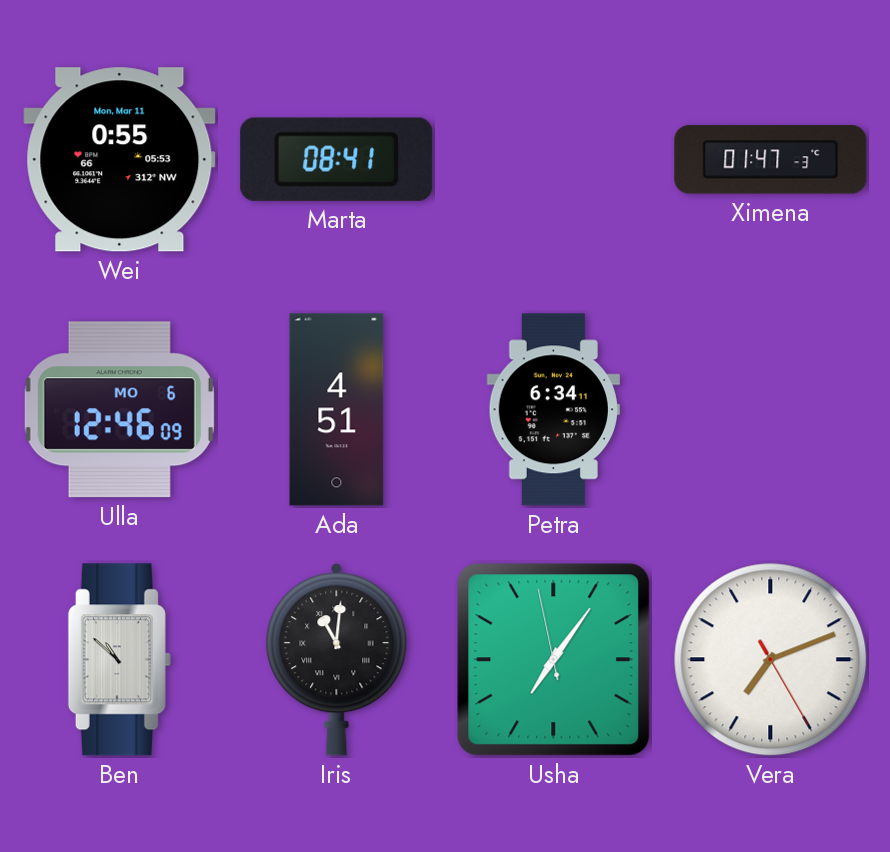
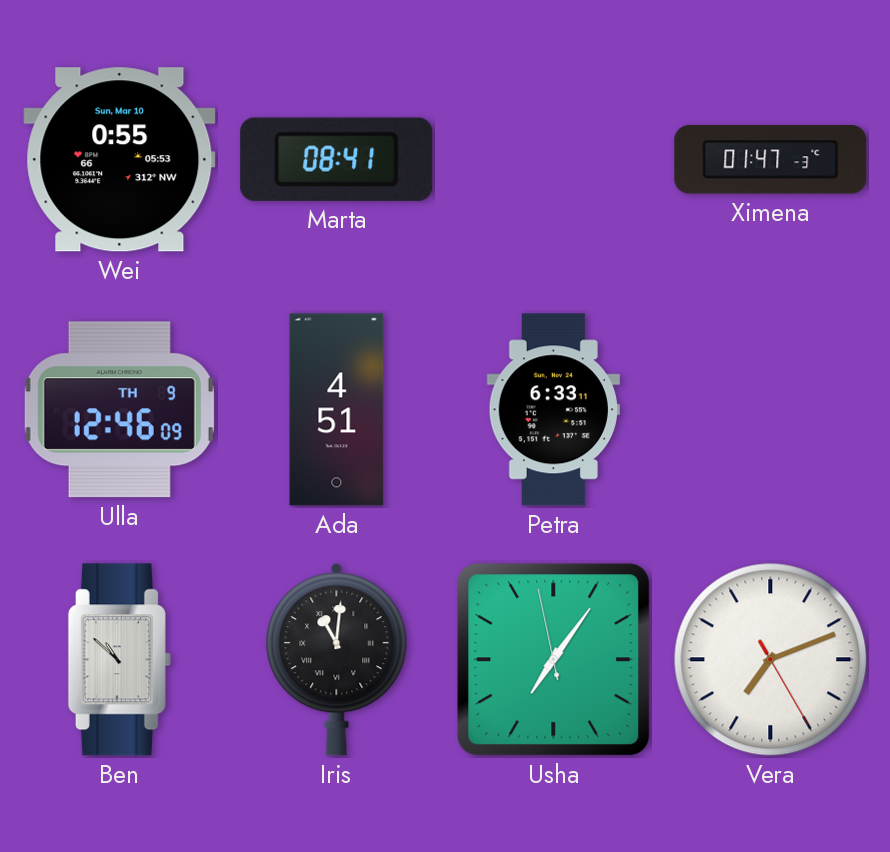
Wei date: Mon, Mar 11 -> Sun, Mar 10 (120, 160)
Ulla date: MO 6 -> TH 9 (119, 410)
Petra: 6:34 -> 6:33 (553, 410)
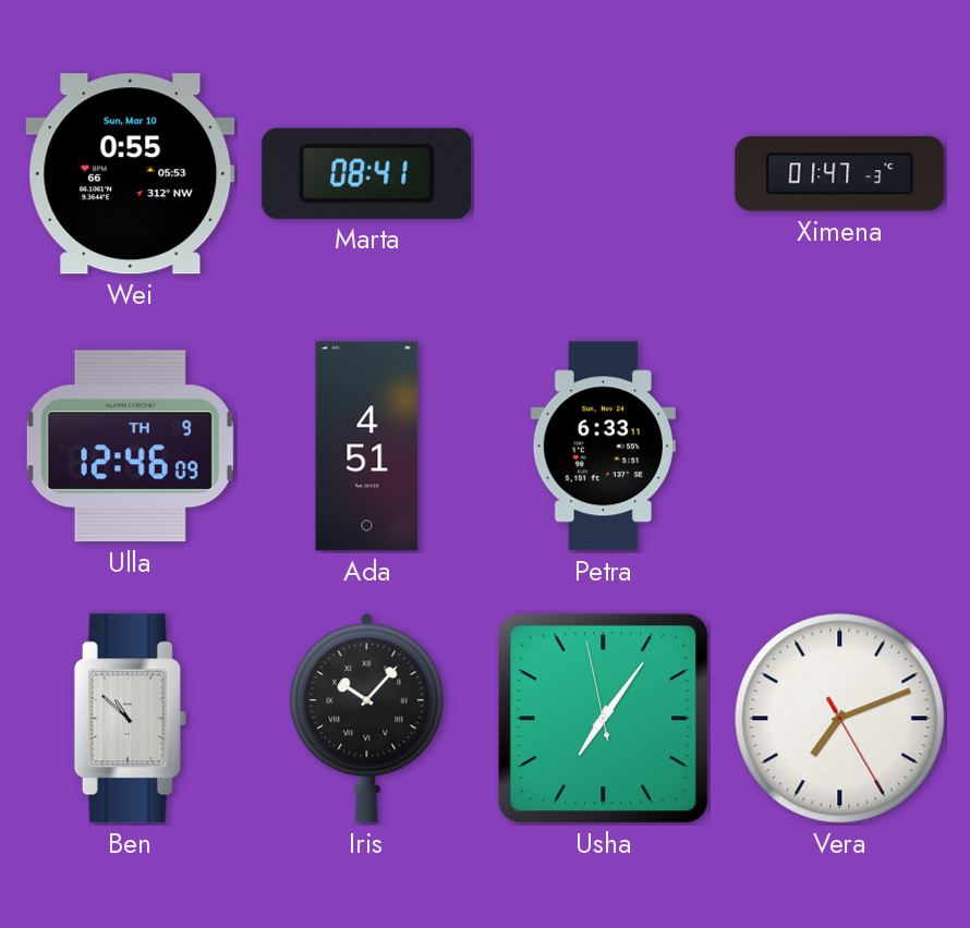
Iris: 11:01 -> 10:07 (367, 719)
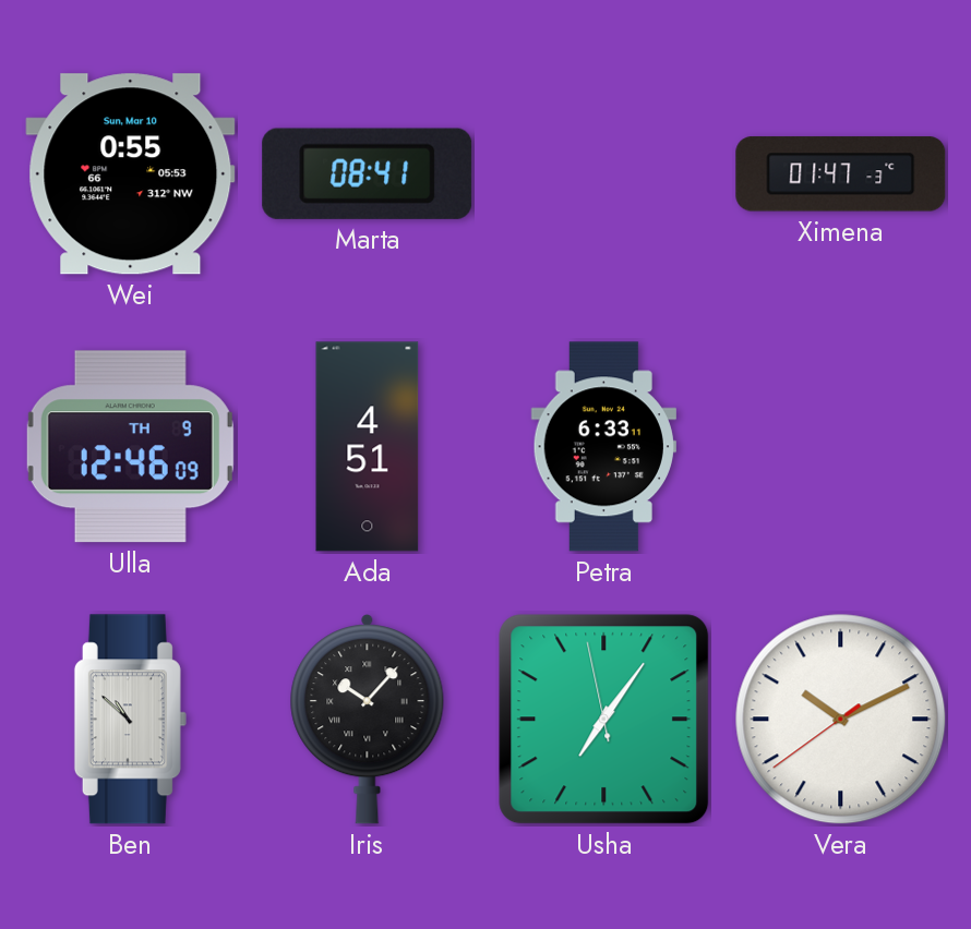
Vera: 7:11 -> 10:10 (841, 720)
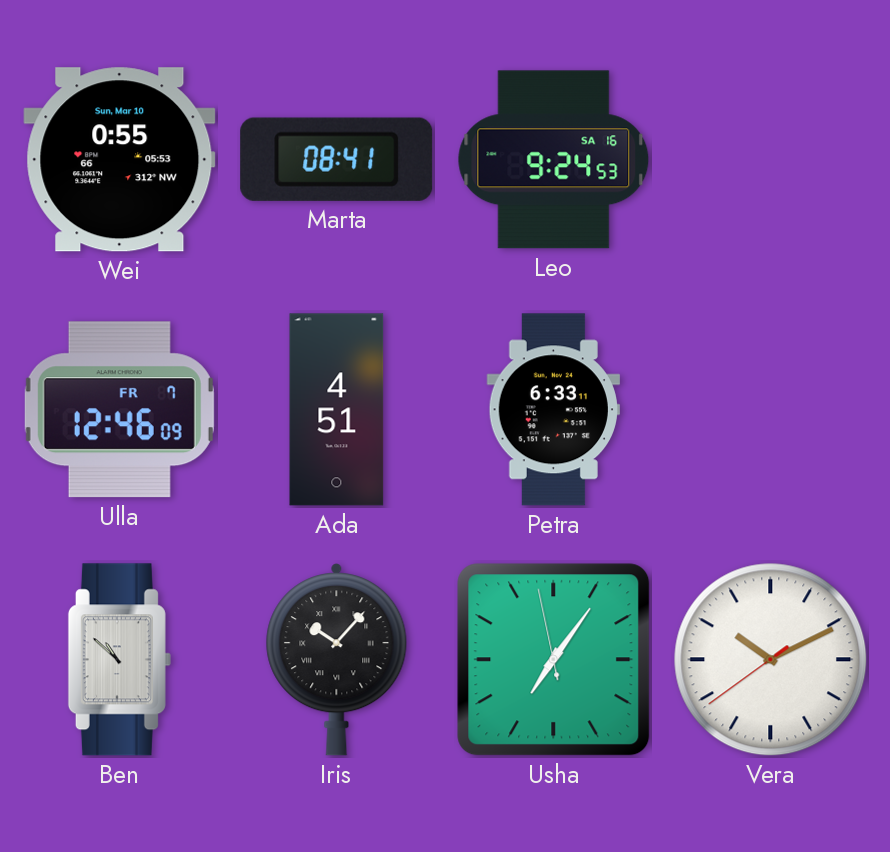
Leo: none -> 9:24 (554, 160)
Ximena: 01:47 -> none (841, 174)
Ulla date: TH 9 -> FR 7 (119, 410)
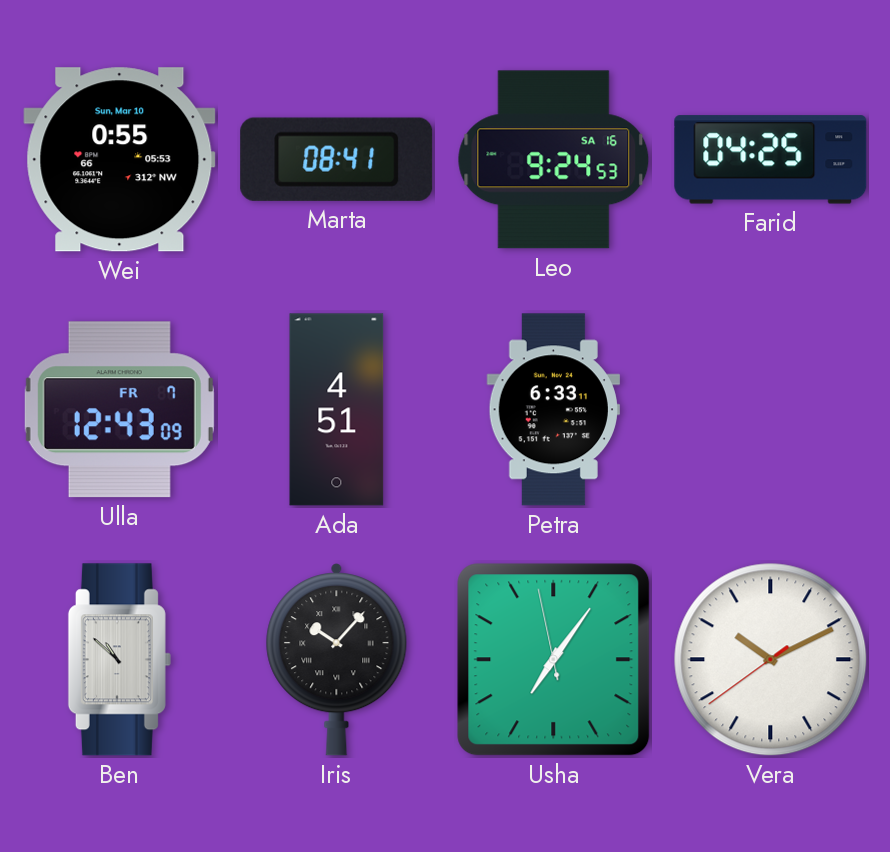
Farid: none -> 04:25 (771, 160)
Ulla: 12:46 -> 12:43 (119, 410)
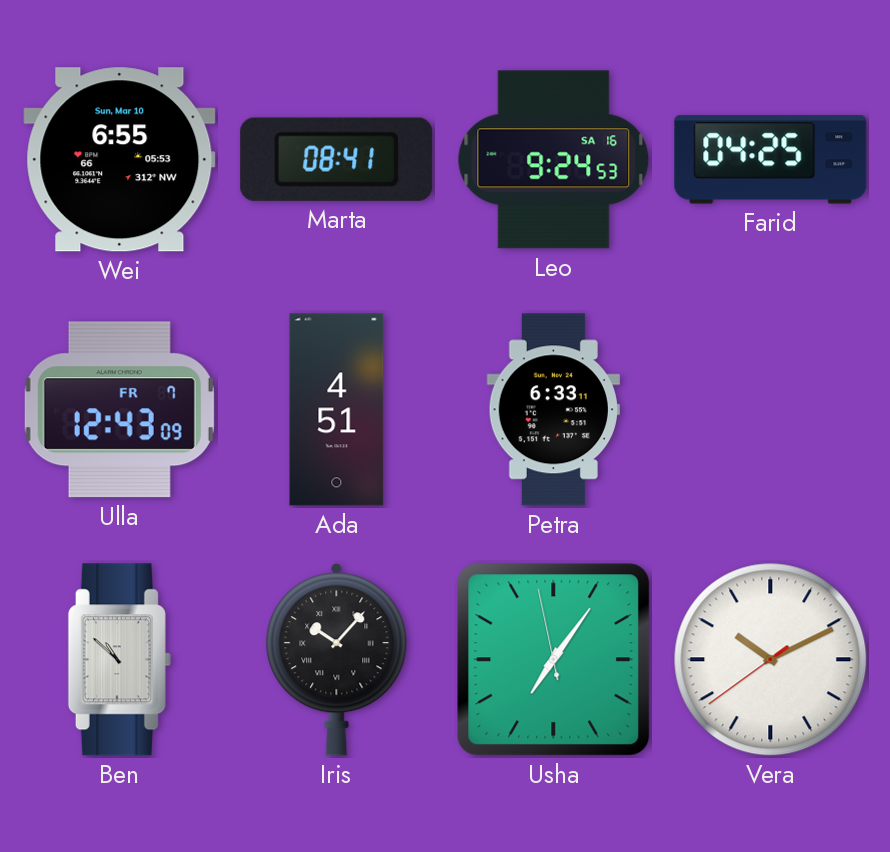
Wei: 0:55 -> 6:55 (120, 160)
